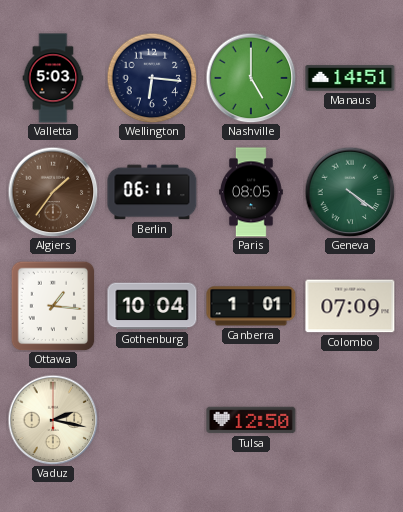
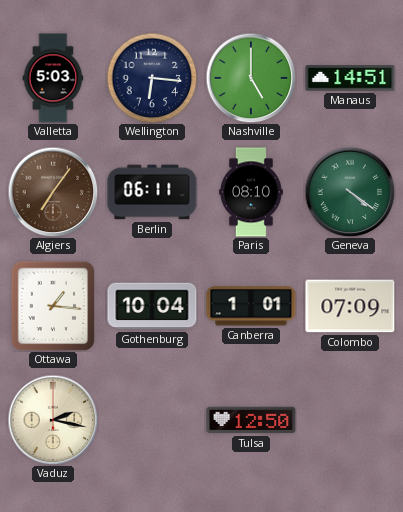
Algiers: 1:36 -> 7:06 (53, 192)
Paris: 08:05 -> 08:10 (252, 192)
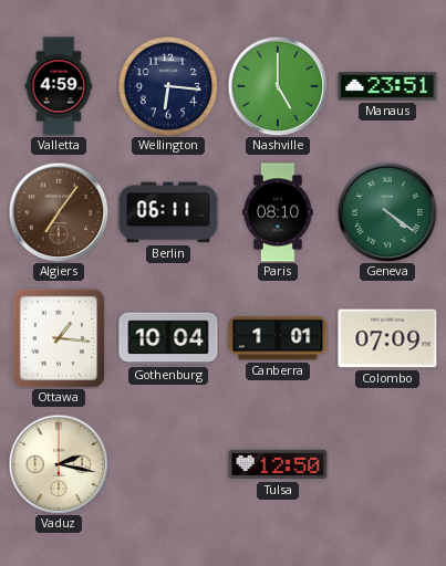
Valletta: 5:03 -> 4:59 (59, 86)
Manaus: 14:51 -> 23:51 (387, 86)
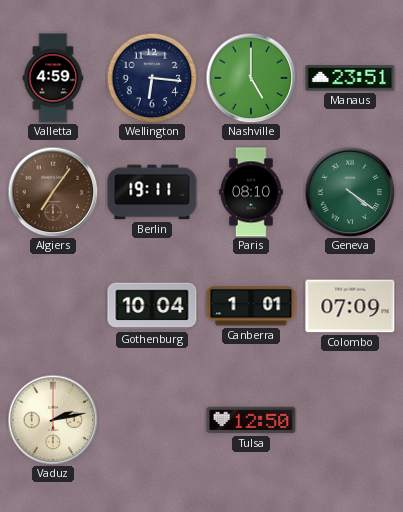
Berlin: 06:11 -> 19:11 (152, 192)
Ottawa: 1:16 -> none (59, 338)
Vaduz: 2:17 -> 2:13 (53, 420)
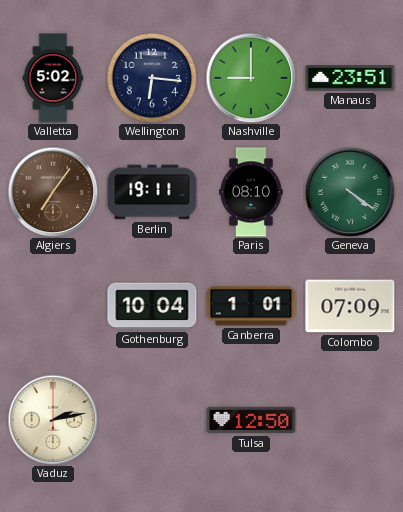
Valletta: 4:59 -> 5:02 (53, 78)
Nashville: 5:00 -> 9:00 (251, 78)
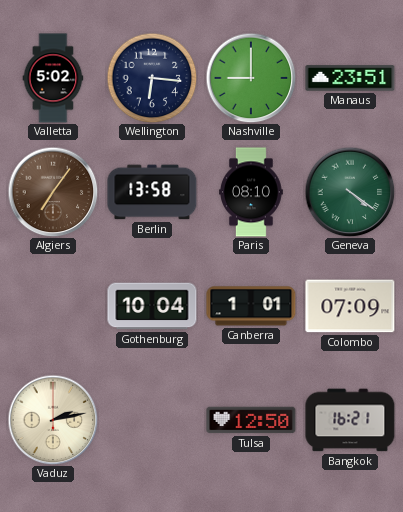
Berlin: 19:11 -> 13:58 (152, 192)
Bangkok: none -> 16:21 (350, 420)
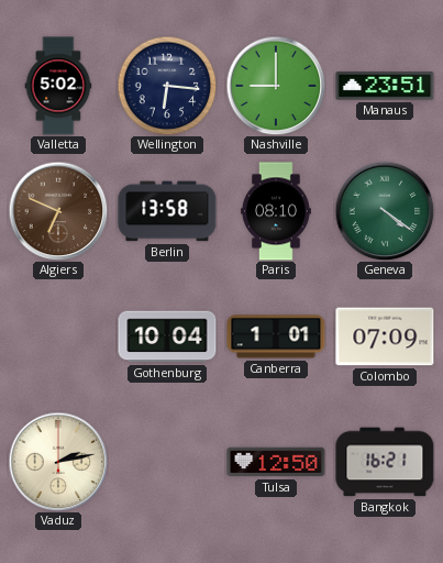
Algiers: 7:06 -> 6:49 (58, 211)
